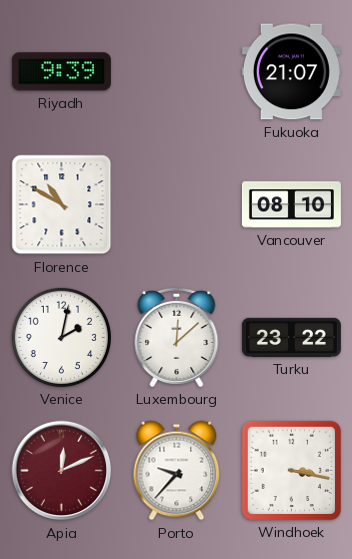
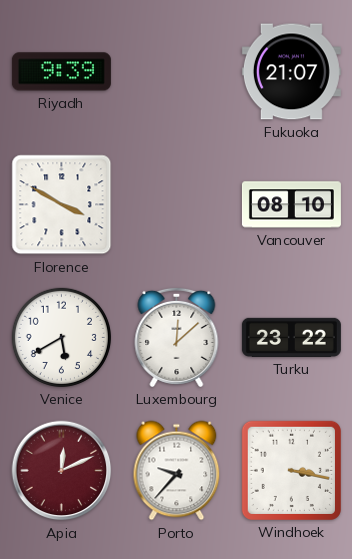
Florence: 10:50 -> 3:50 (62, 205)
Venice: 2:02 -> 5:40 (61, 337)
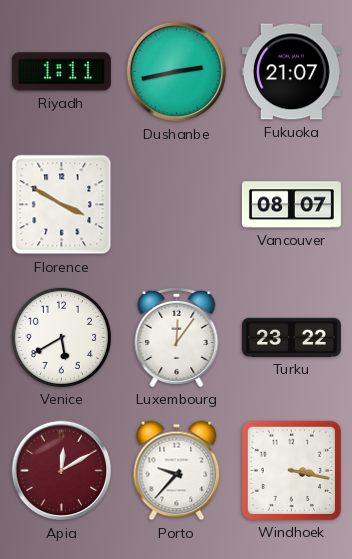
Riyadh: 9:39 -> 1:11 (61, 72)
Dushanbe: none -> 2:43 (177, 72)
Vancouver: 08:10 -> 08:07 (291, 205)
Luxembourg: 12:08 -> 12:06 (177, 337)
Apia: 12:11 -> 12:10 (62, 471)
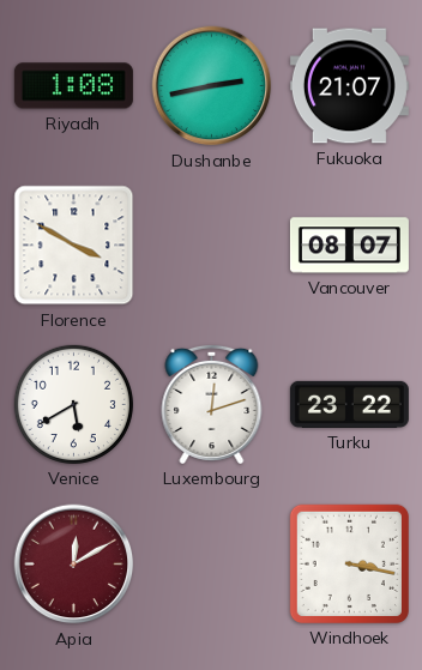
Riyadh: 1:11 -> 1:08 (73, 86)
Luxembourg: 12:06 -> 12:12 (212, 404)
Porto: 9:37 -> none (177, 471)
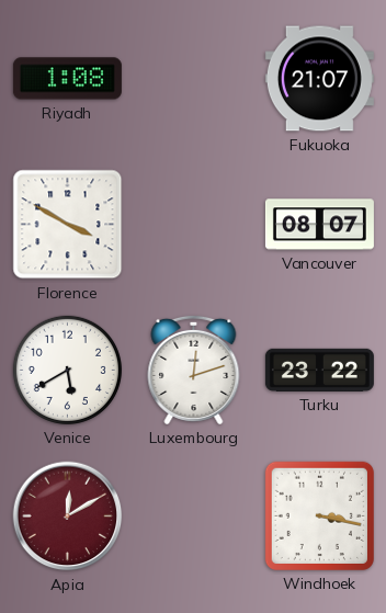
Dushanbe: 2:43 -> none (212, 86)
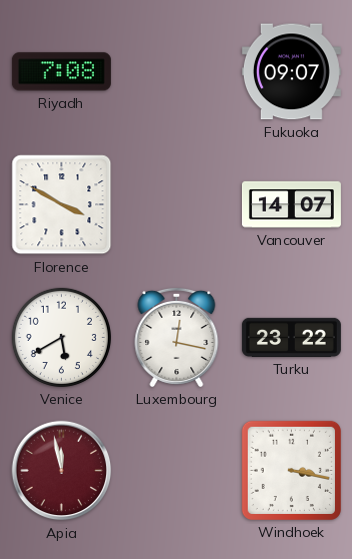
Riyadh: 1:08 -> 7:08 (61, 72)
Fukuoka: 21:07 -> 09:07 (291, 72)
Vancouver: 08:07 -> 14:07 (291, 205)
Luxembourg: 12:12 -> 12:17 (177, 337)
Apia: 12:10 -> 11:58 (62, 471)
